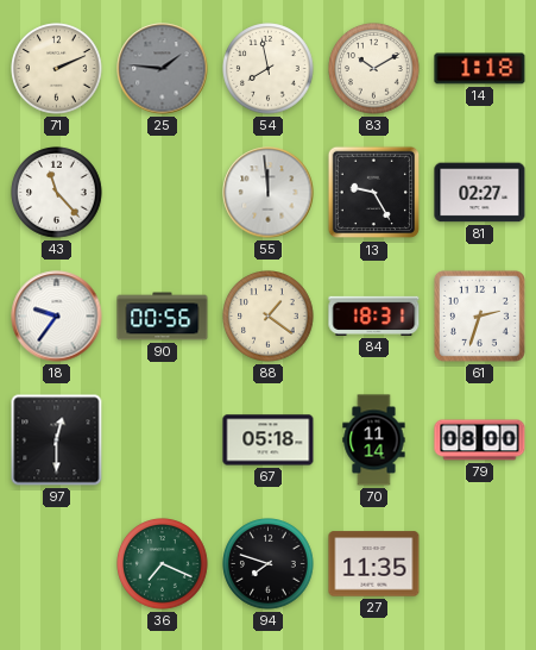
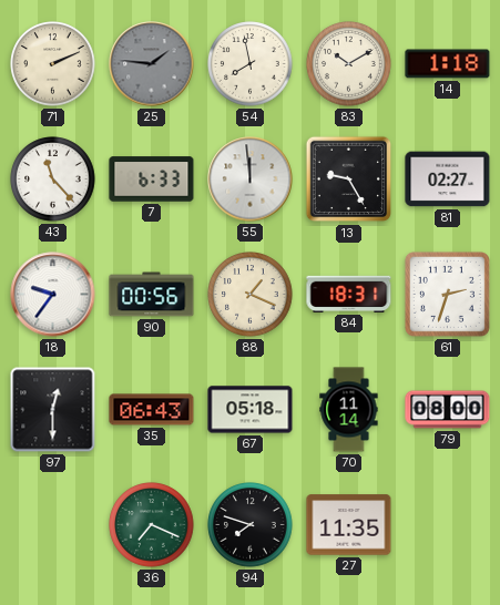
7: none -> 6:33 (152, 180)
88: 1:21 -> 1:19 (251, 295)
35: none -> 06:43 (152, 410)
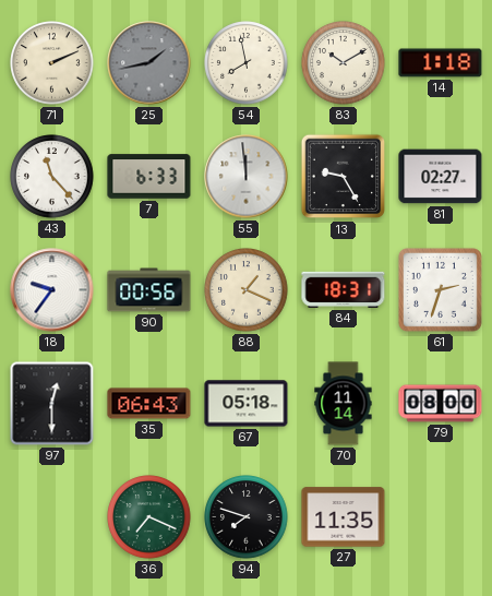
25: 1:46 -> 1:43 (149, 63)
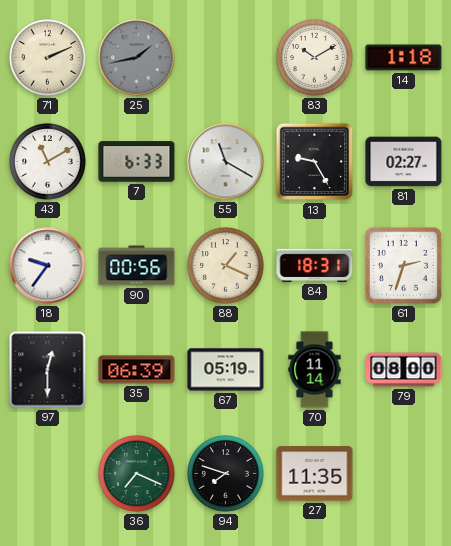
54: 7:58 -> none (247, 63)
43: 11:23 -> 11:10 (48, 162)
55: 11:59 -> 11:20 (226, 162)
35: 06:43 -> 06:39 (137, 370)
67: 05:18 -> 05:19 (226, 370)
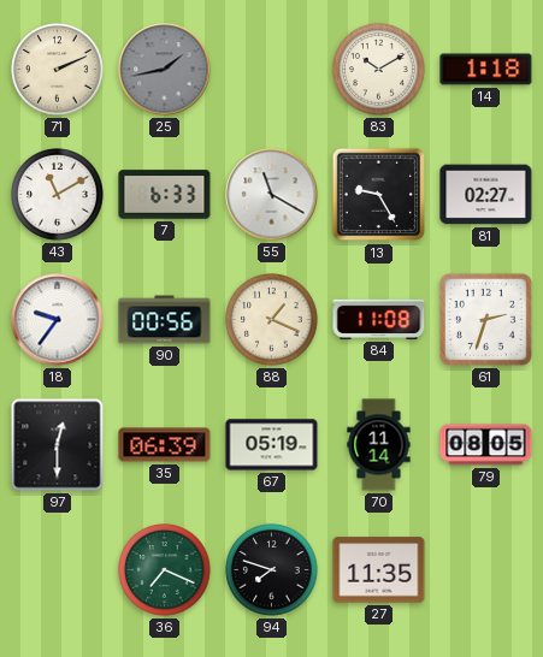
84: 18:31 -> 11:08 (379, 319)
79: 08:00 -> 08:05 (486, 445)
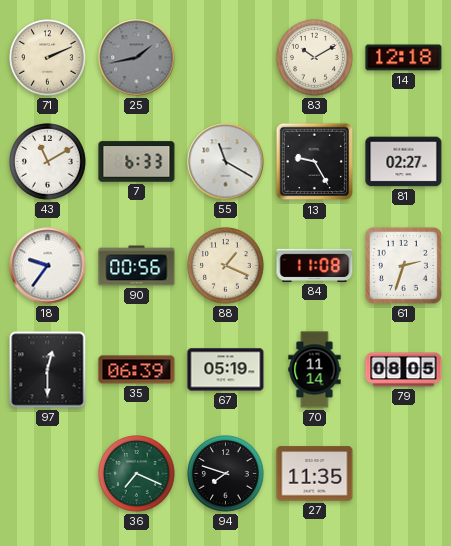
14: 1:18 -> 12:18 (404, 58)
